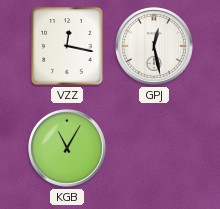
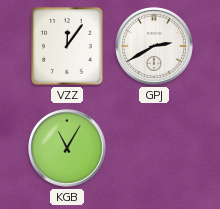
VZZ: 12:17 -> 12:06 (67, 46)
GPJ: 12:28 -> 2:40 (155, 47)
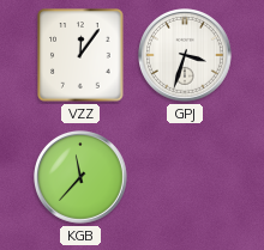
GPJ: 2:40 -> 3:33 (186, 56)
KGB: 11:05 -> 11:37 (82, 178)
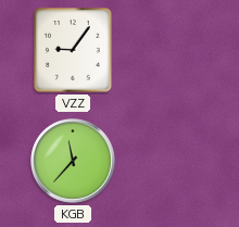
VZZ: 12:06 -> 9:06 (73, 50)
GPJ: 3:33 -> none (186, 56)
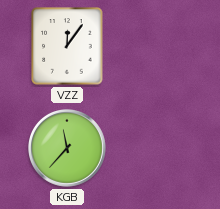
VZZ: 9:06 -> 12:06 (67, 46)
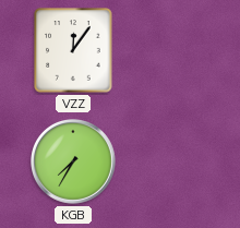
KGB: 11:37 -> 7:35 (74, 163)
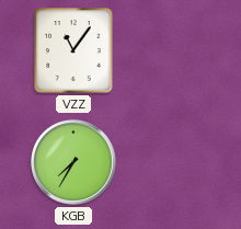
VZZ: 12:06 -> 11:06 (73, 50)
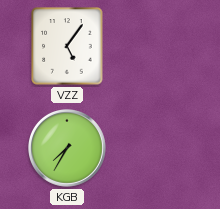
VZZ: 11:06 -> 5:06 (67, 46)
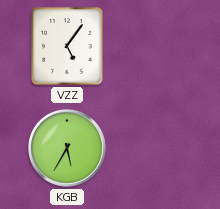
KGB: 7:35 -> 5:35 (68, 149)
